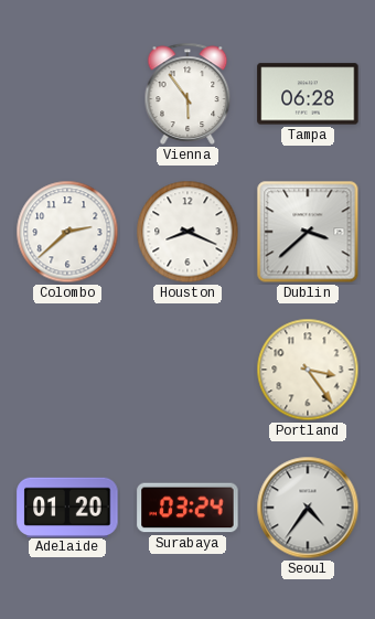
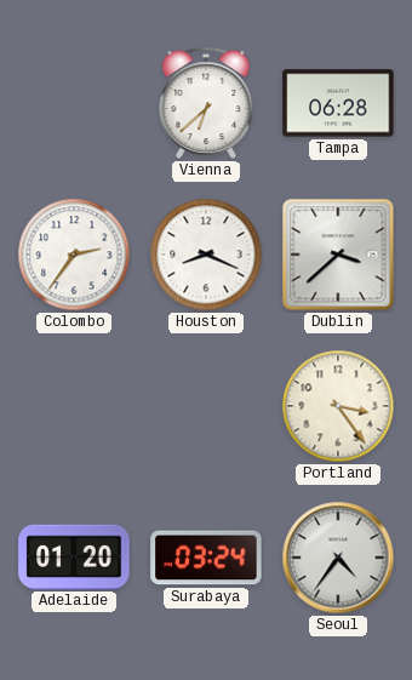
Vienna: 5:54 -> 6:38 (206, 103)
Colombo: 2:38 -> 2:36 (74, 255)
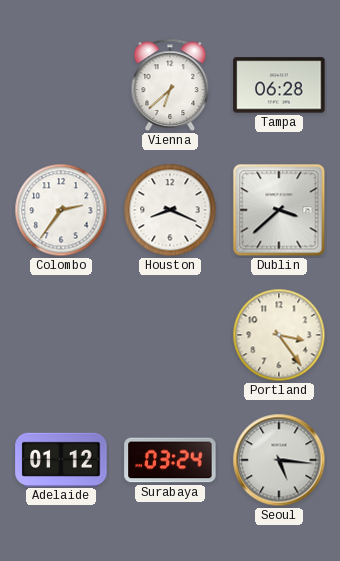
Adelaide: 01:20 -> 01:12 (61, 459)
Seoul: 4:36 -> 5:16 (279, 460)
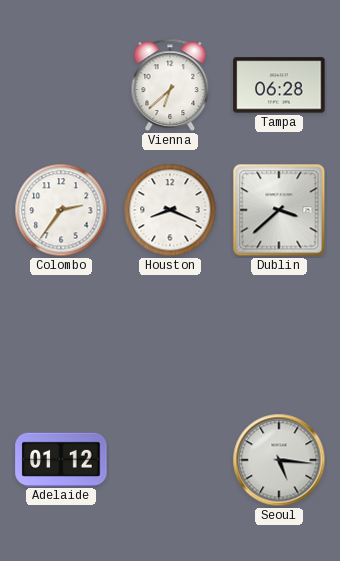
Portland: 3:24 -> none (279, 335)
Surabaya: 03:24 -> none (170, 460)
